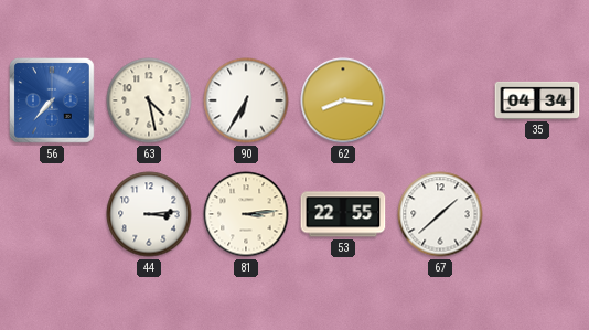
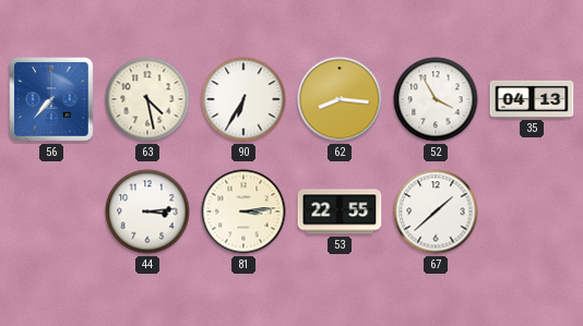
52: none -> 3:55 (436, 99)
35: 04:34 -> 04:13 (532, 99)
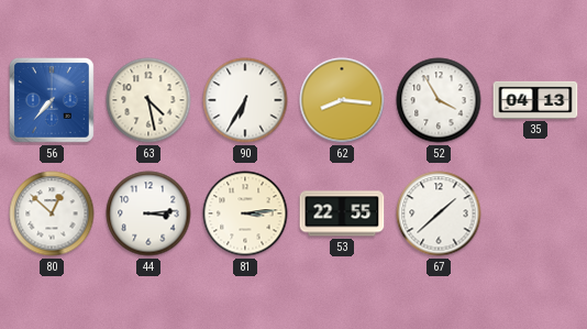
80: none -> 12:52 (52, 213)
